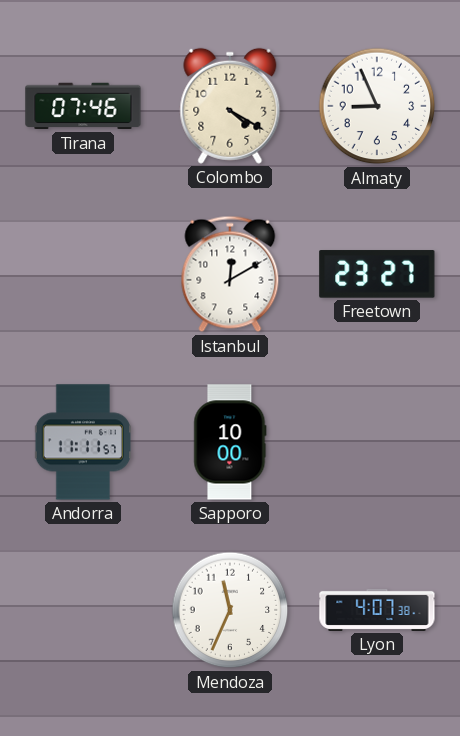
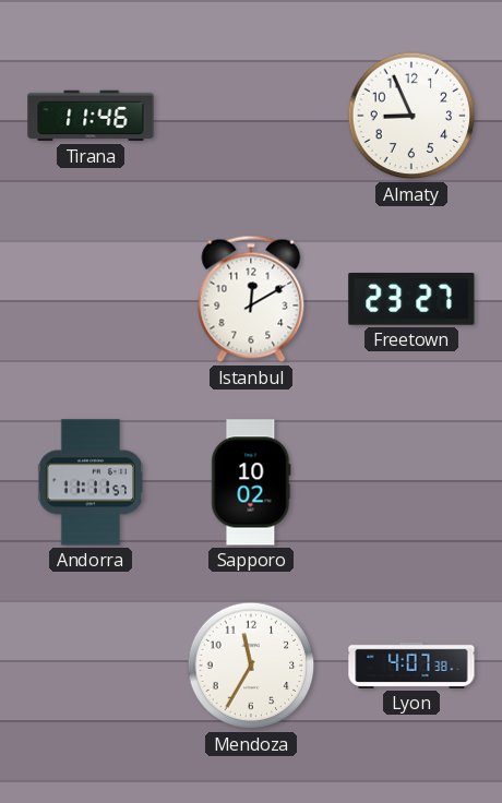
Tirana: 07:46 -> 11:46 (91, 116)
Colombo: 4:20 -> none (230, 106)
Sapporo: 10:00 -> 10:02 (251, 482)
Mendoza: 11:34 -> 11:35 (251, 666)
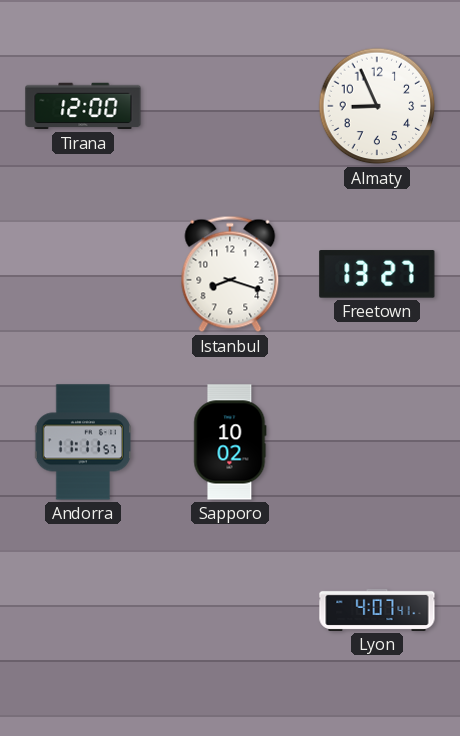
Tirana: 11:46 -> 12:00 (83, 106)
Istanbul: 12:10 -> 8:18 (230, 274)
Freetown: 23:27 -> 13:27 (377, 274)
Mendoza: 11:35 -> none (251, 666)
Lyon: 4:07:38 -> 4:07:41 (377, 610)
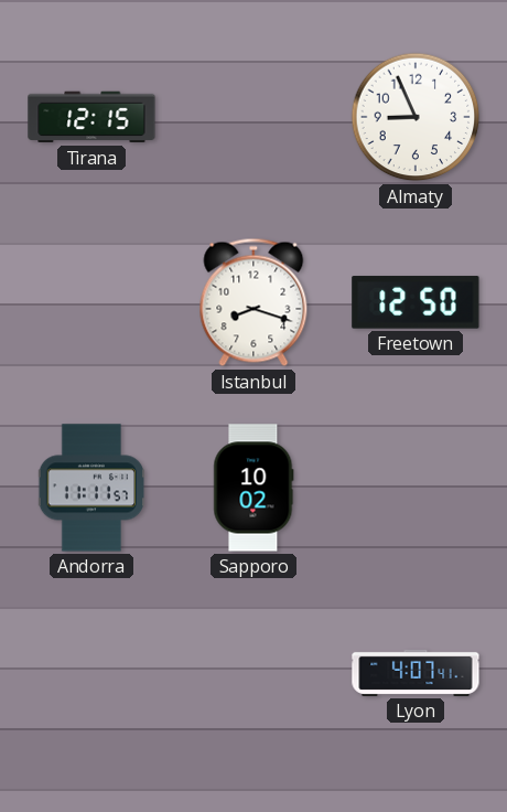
Tirana: 12:00 -> 12:15 (91, 117)
Freetown: 13:27 -> 12:50 (416, 302)
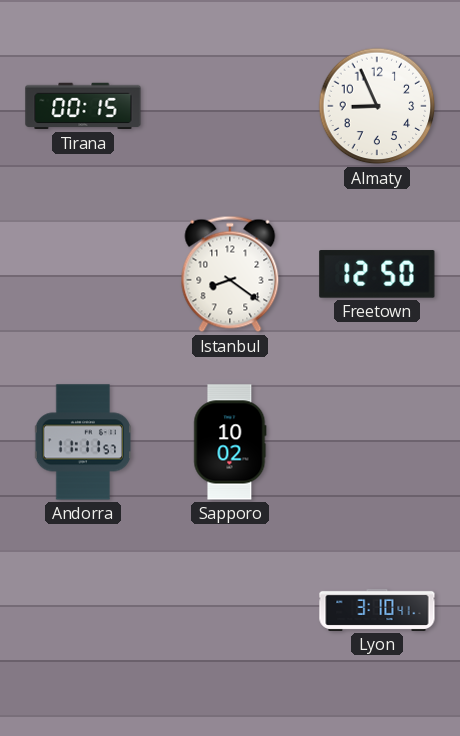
Tirana: 12:15 -> 00:15 (83, 106)
Istanbul: 8:18 -> 8:21 (230, 274)
Lyon: 4:07 -> 3:10 (377, 610)
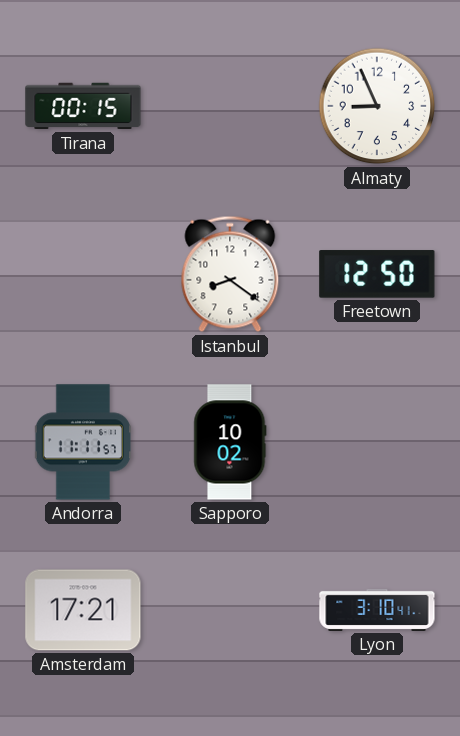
Amsterdam: none -> 17:21 (83, 610)
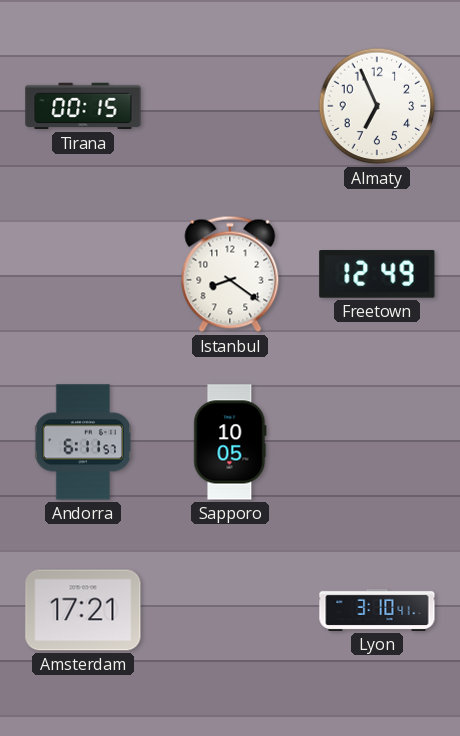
Almaty: 8:56 -> 6:56 (377, 106)
Freetown: 12:50 -> 12:49 (377, 274)
Andorra: 11:11 -> 6:11 (83, 442)
Sapporo: 10:02 -> 10:05 (230, 442)
